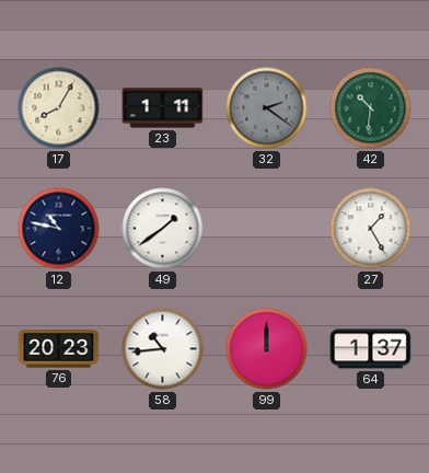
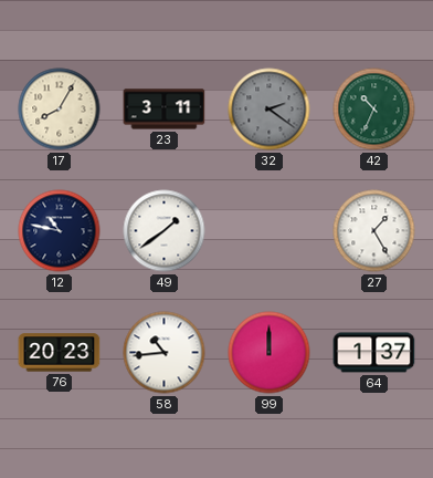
23: 1:11 -> 3:11 (165, 110)
42: 10:31 -> 10:34 (374, 110)
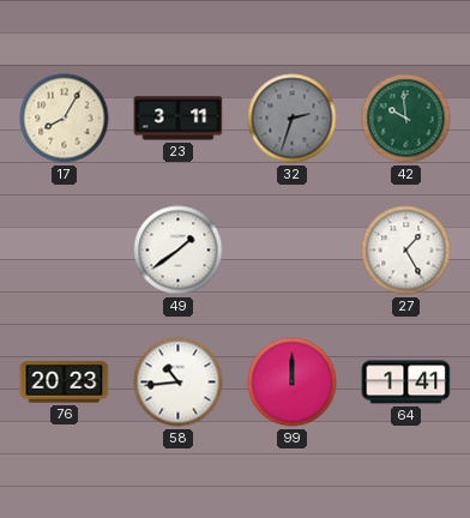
32: 2:21 -> 2:33 (293, 119)
42: 10:34 -> 9:59 (406, 119)
12: 10:47 -> none (60, 231)
64: 1:37 -> 1:41 (406, 383)
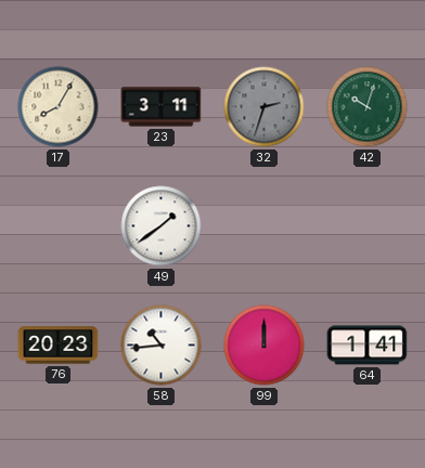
42: 9:59 -> 10:03 (368, 107)
27: 1:25 -> none (406, 251)
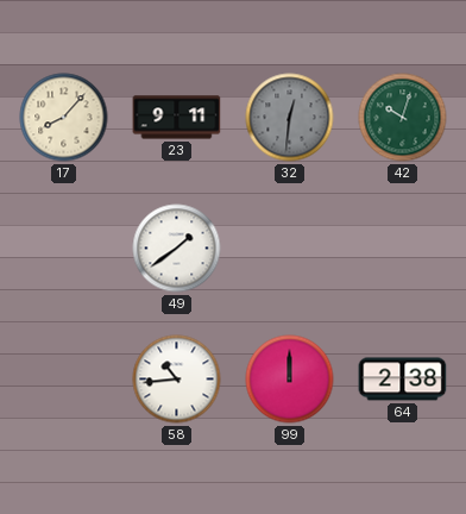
17: 8:05 -> 8:07 (64, 118)
23: 3:11 -> 9:11 (177, 118)
32: 2:33 -> 12:31 (290, 118)
76: 20:23 -> none (59, 346)
64: 1:41 -> 2:38 (403, 380)
